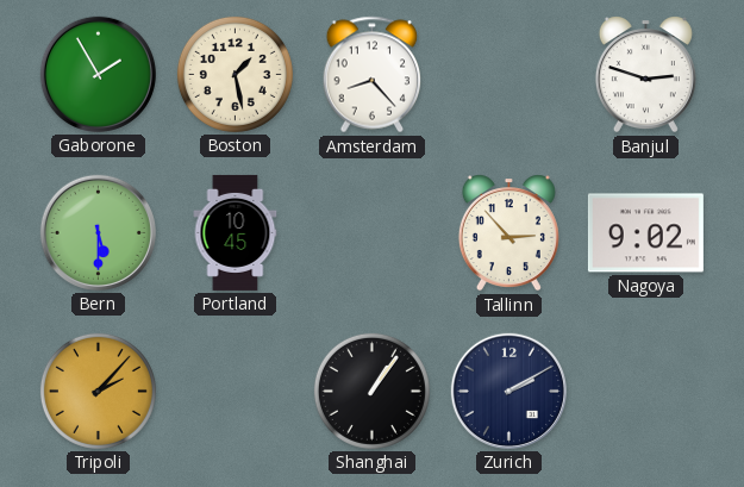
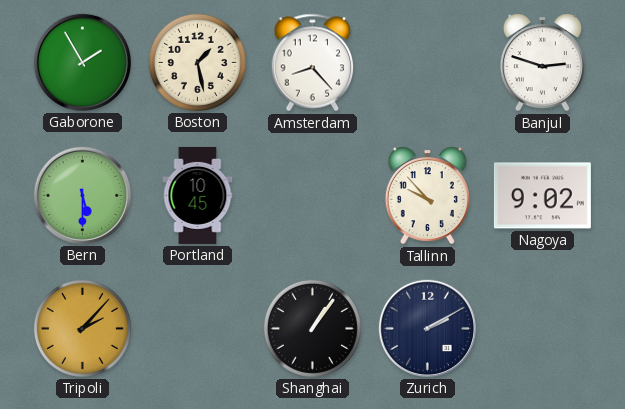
Tallinn: 2:53 -> 9:53 (427, 196)
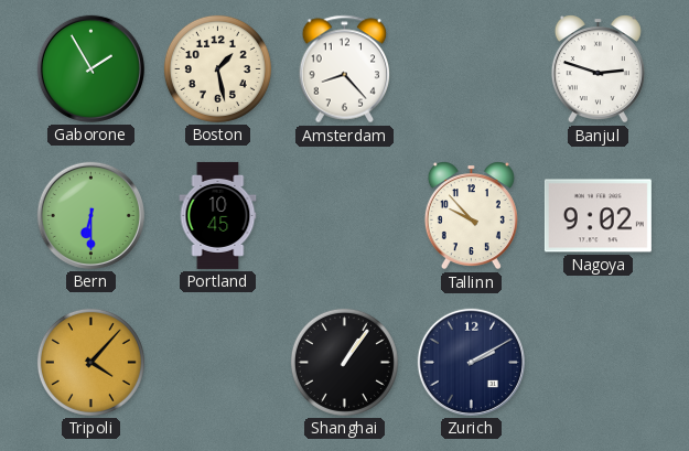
Bern: 5:30 -> 6:30 (90, 215)
Tripoli: 2:07 -> 4:07 (90, 362)
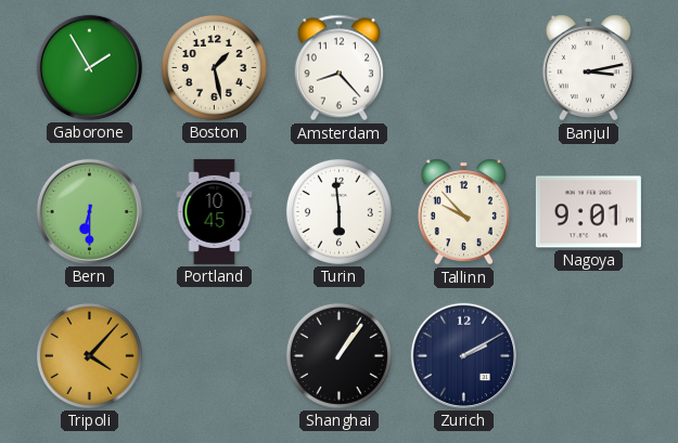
Banjul: 2:48 -> 3:13 (588, 68)
Turin: none -> 5:59 (338, 211)
Nagoya: 9:02 -> 9:01 (588, 212)
